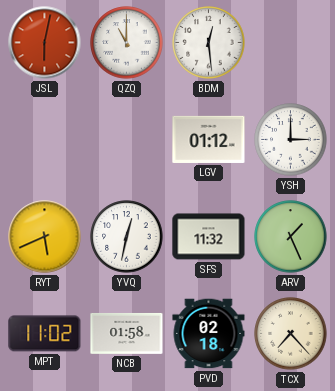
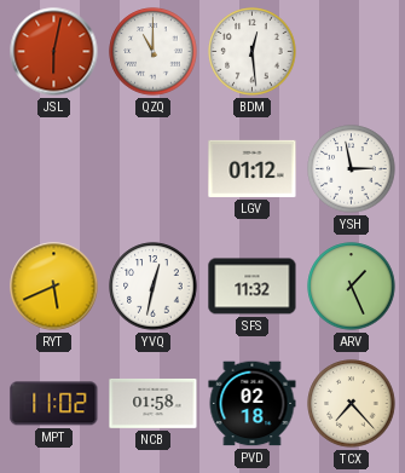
YSH: 3:00 -> 2:58 (352, 169)
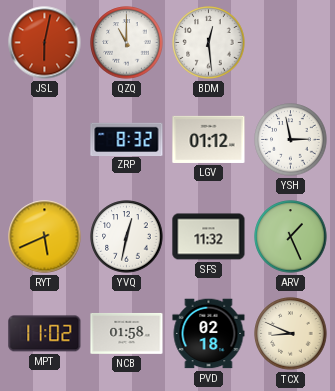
ZRP: none -> 8:32 (127, 139)
TCX: 7:23 -> 8:49 (291, 334)
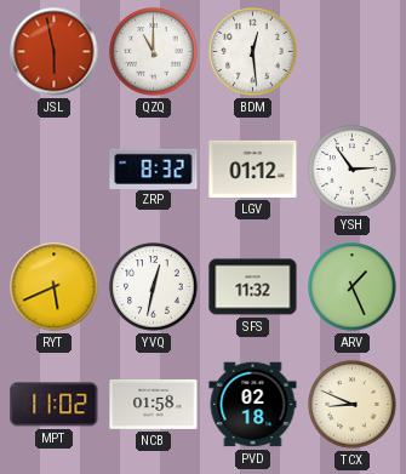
JSL: 6:02 -> 5:58 (55, 52)
YSH: 2:58 -> 2:54 (353, 170)
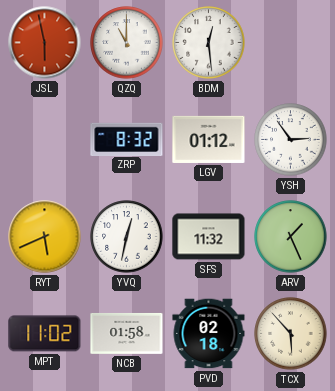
TCX: 8:49 -> 5:53 (291, 334)
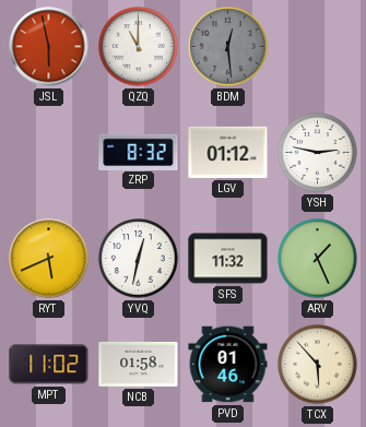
BDM dial: white -> grey (228, 47)
YSH: 2:54 -> 2:47 (318, 153)
PVD: 02:18 -> 01:46 (228, 365)
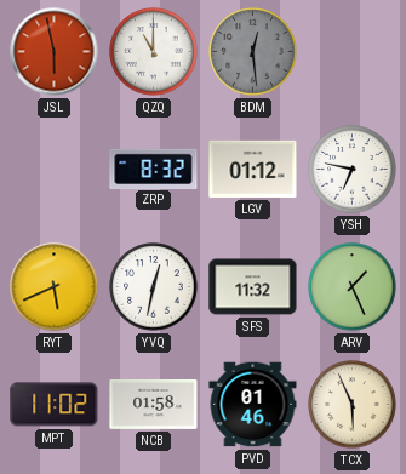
YSH: 2:47 -> 6:47 (353, 170)
TCX: 5:53 -> 5:56 (353, 405)
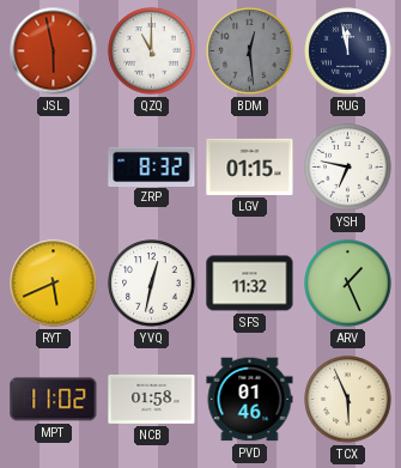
RUG: none -> 11:58 (348, 51)
LGV: 01:12 -> 01:15 (250, 166)
